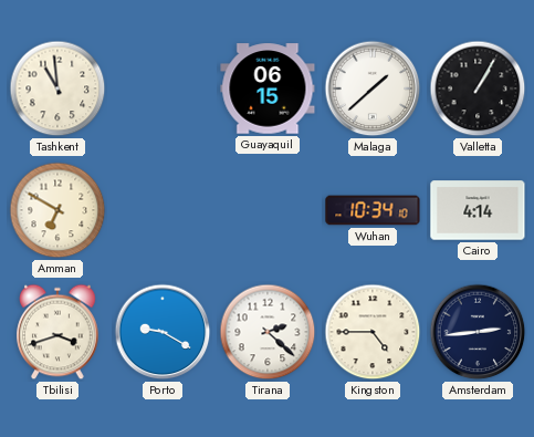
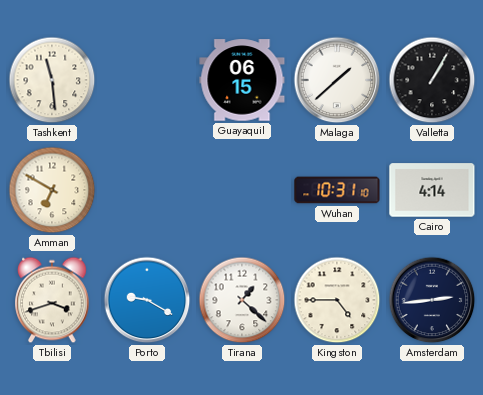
Tashkent: 10:59 -> 11:29 (52, 80)
Wuhan: 10:34 -> 10:31 (337, 190)
Tirana: 2:22 -> 1:22 (242, 300)
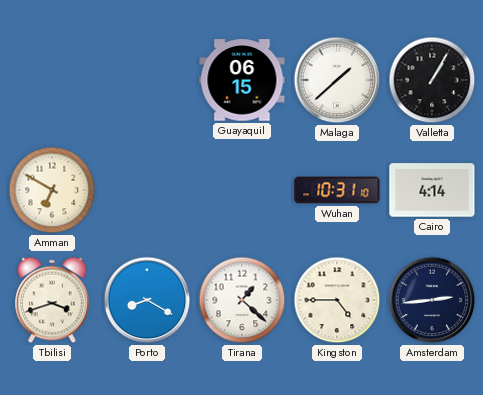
Tashkent: 11:29 -> none (52, 80)
Porto: 9:20 -> 8:20 (147, 300)
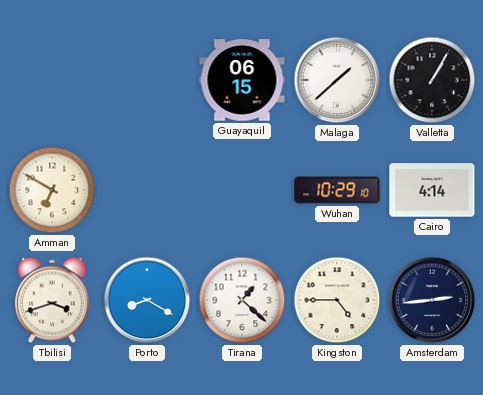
Wuhan: 10:31 -> 10:29 (337, 190)
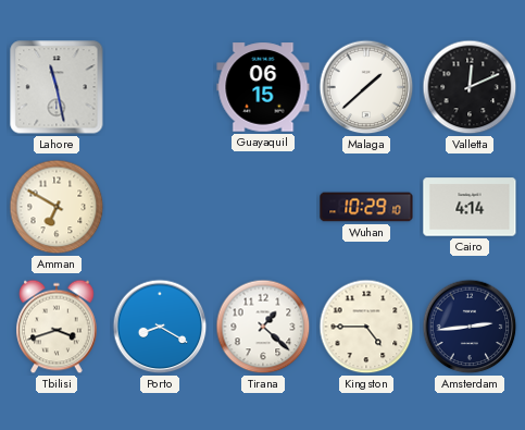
Lahore: none -> 11:28 (57, 87)
Valletta: 1:05 -> 12:11 (470, 87)
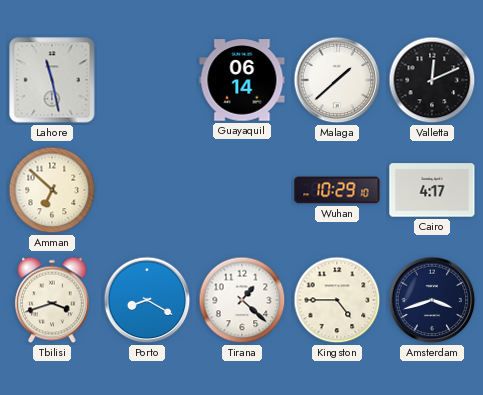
Guayaquil: 06:15 -> 06:14 (242, 80)
Amman: 6:50 -> 6:52 (52, 190)
Cairo: 4:14 -> 4:17 (432, 190)
Amsterdam: 2:44 -> 3:42 (432, 300)
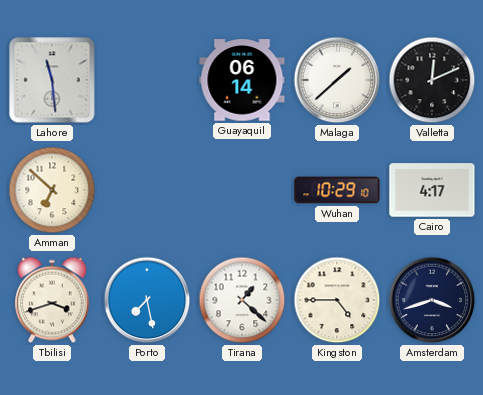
Lahore: 11:28 -> 11:29 (52, 80)
Porto: 8:20 -> 7:28 (147, 300)
